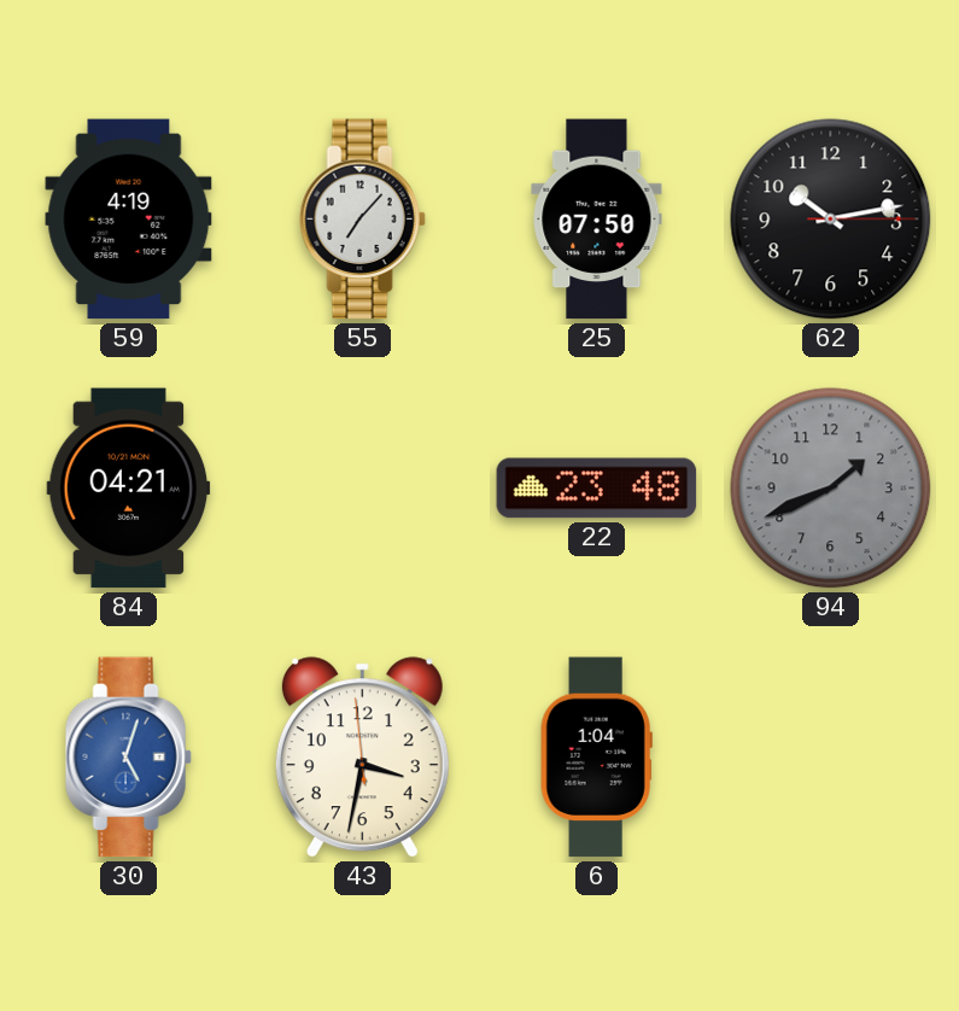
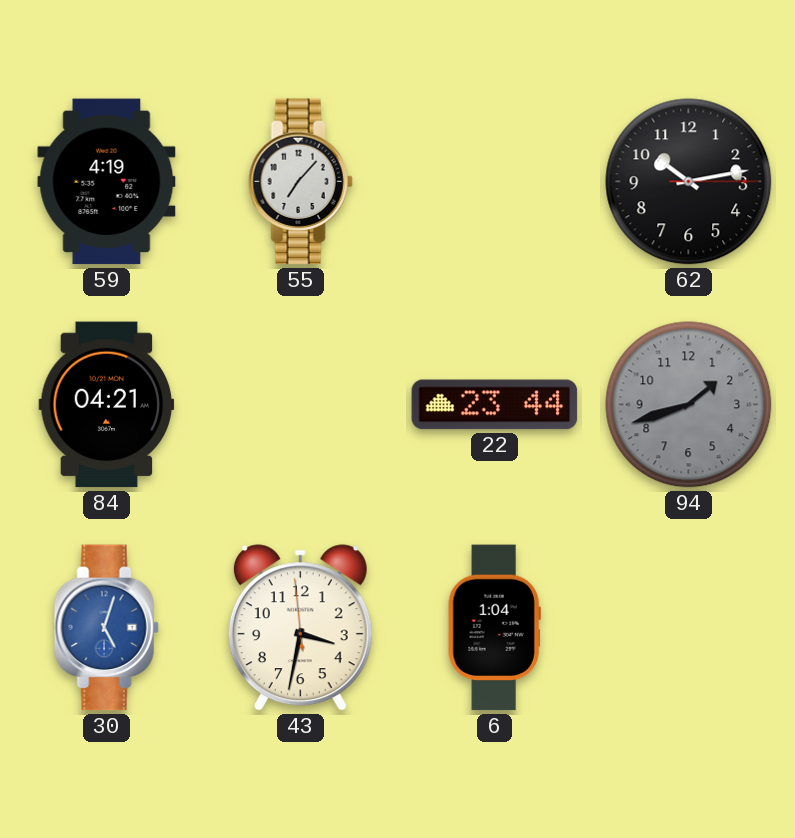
25: 07:50 -> none (597, 220)
22: 23:48 -> 23:44 (495, 405)
94: 1:41 -> 1:42 (689, 405)
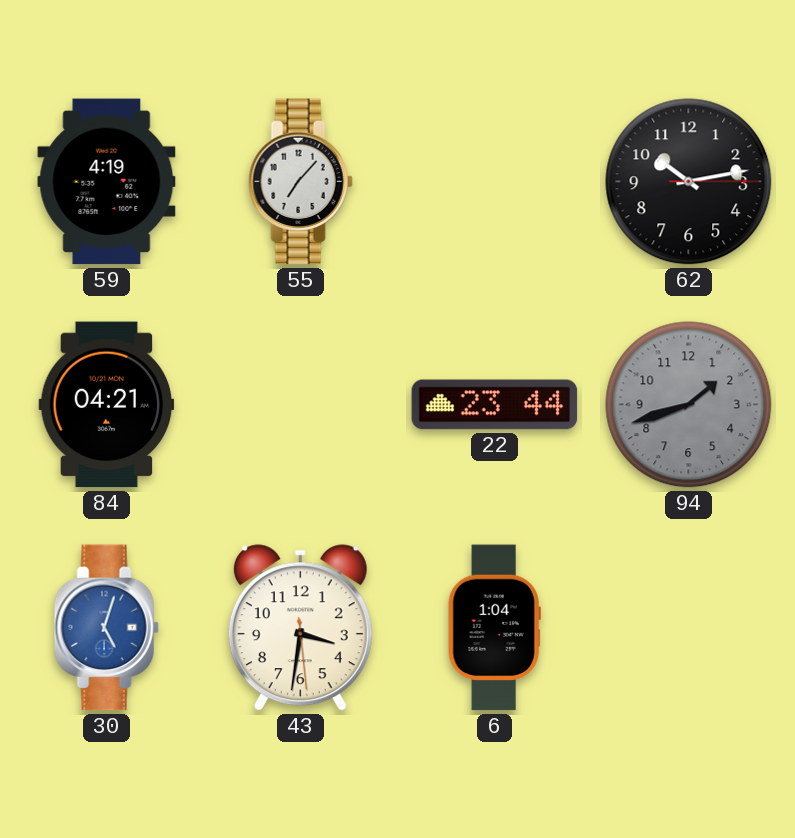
43: 3:31:59 -> 3:31:29 (300, 628)
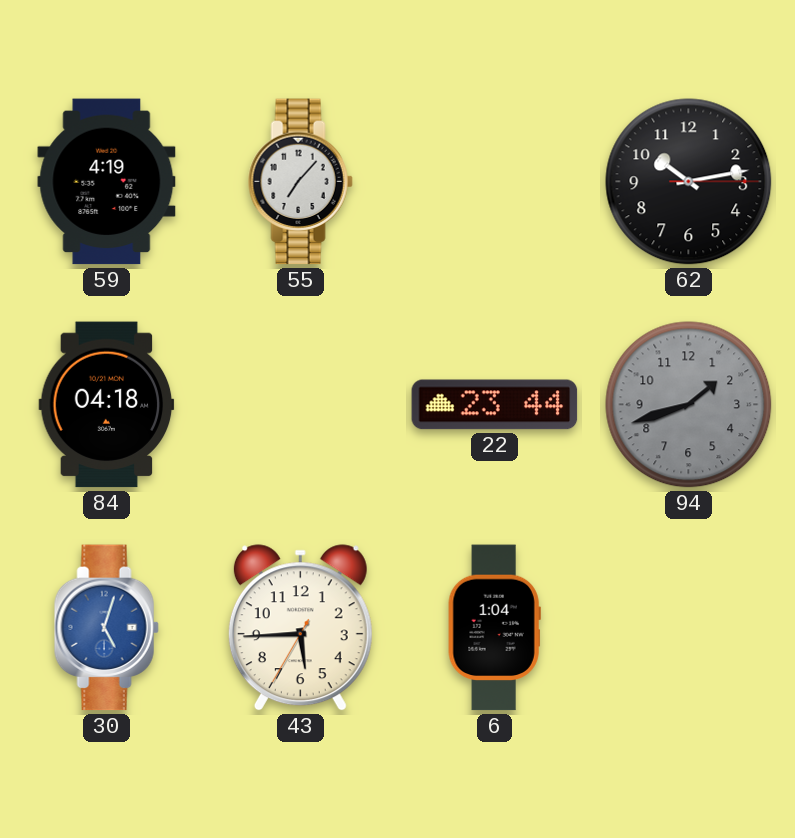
84: 04:21 -> 04:18 (107, 405)
43: 3:31 -> 5:44 (300, 628)
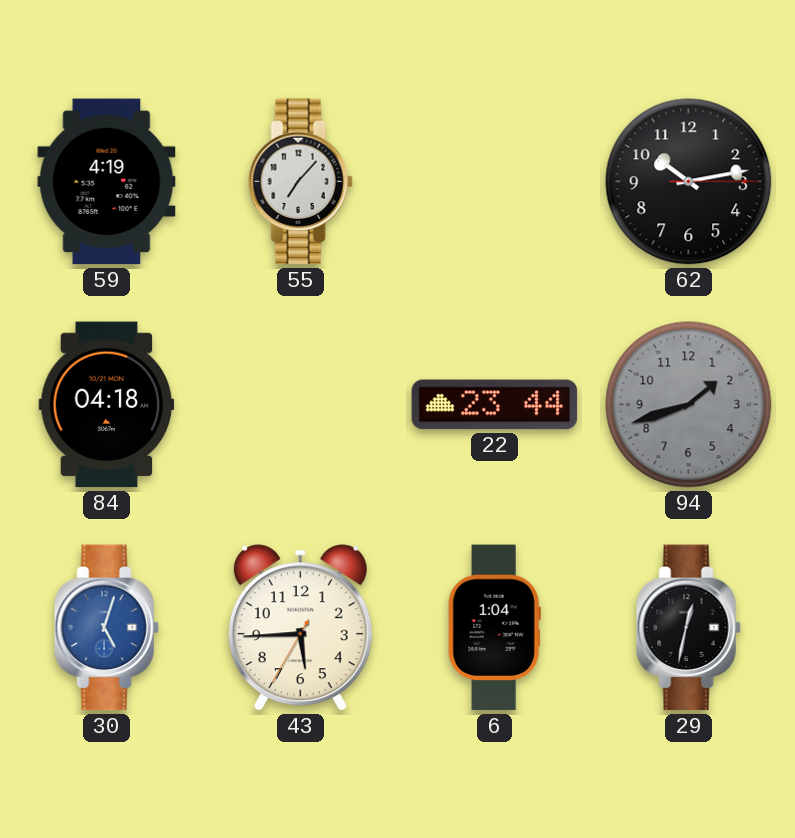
29: none -> 12:32 (688, 628)
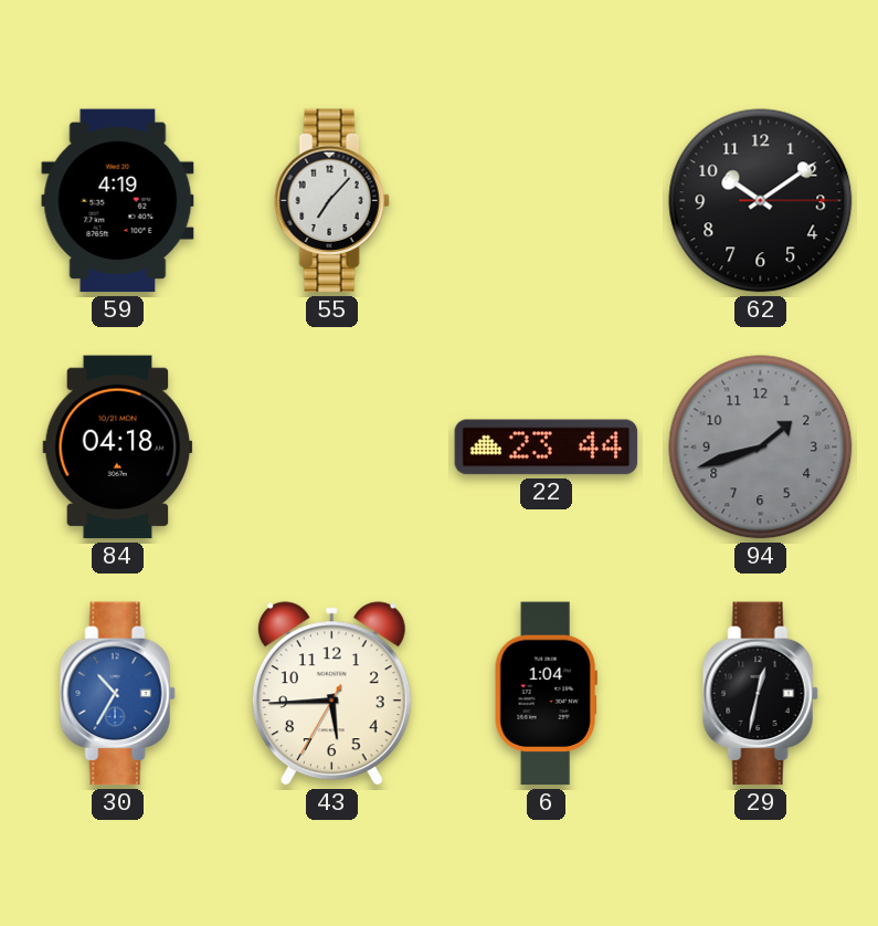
62: 10:13 -> 10:09 (761, 201)
30: 5:03 -> 10:35 (117, 694)
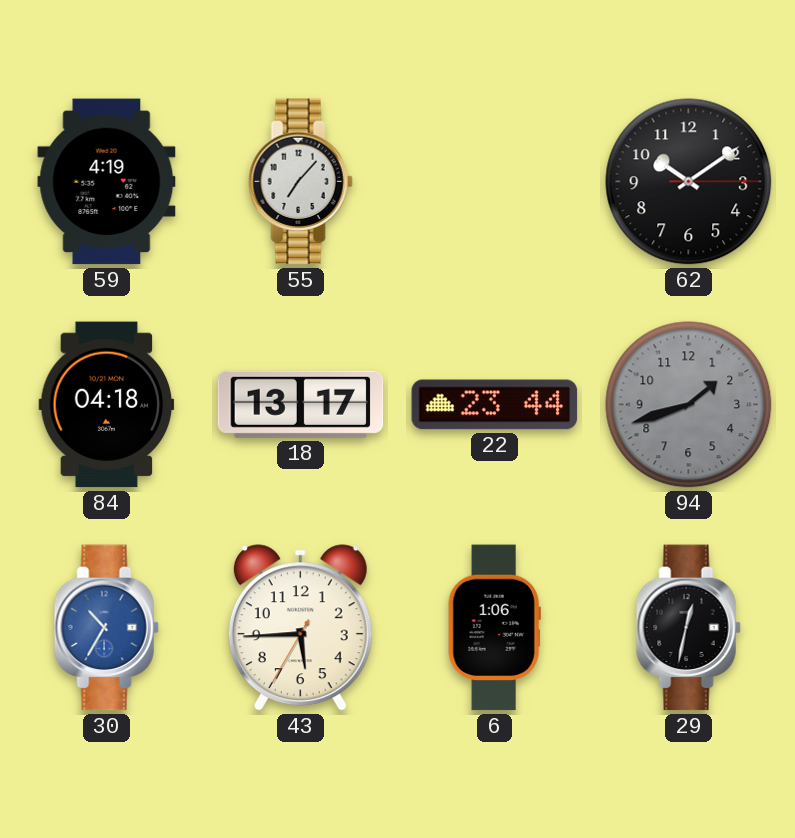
18: none -> 13:17 (301, 404)
6: 1:04 -> 1:06 (494, 628)
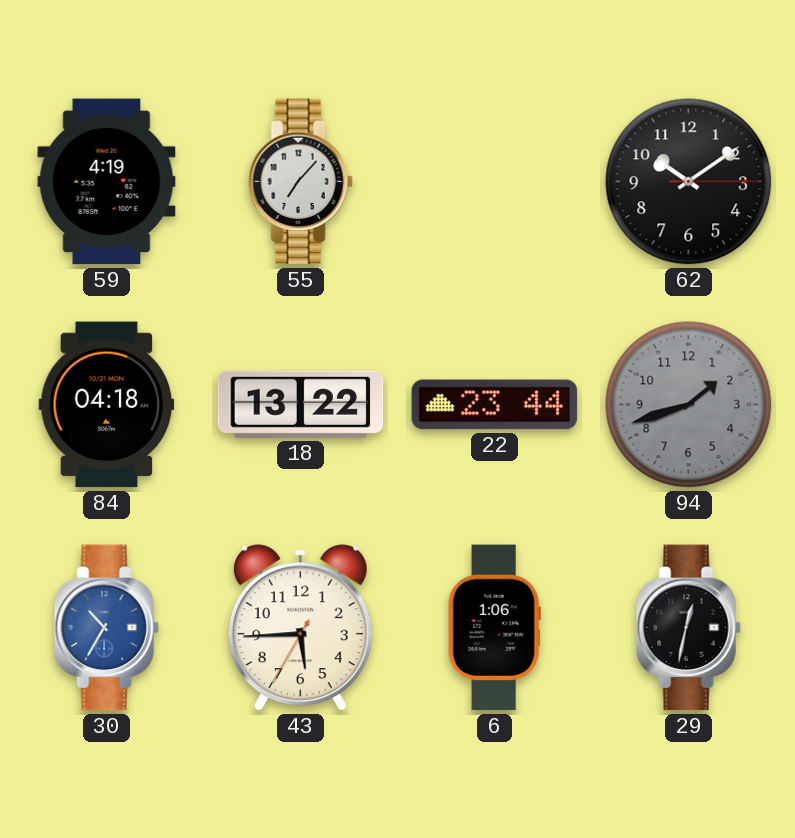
18: 13:17 -> 13:22 (301, 404)
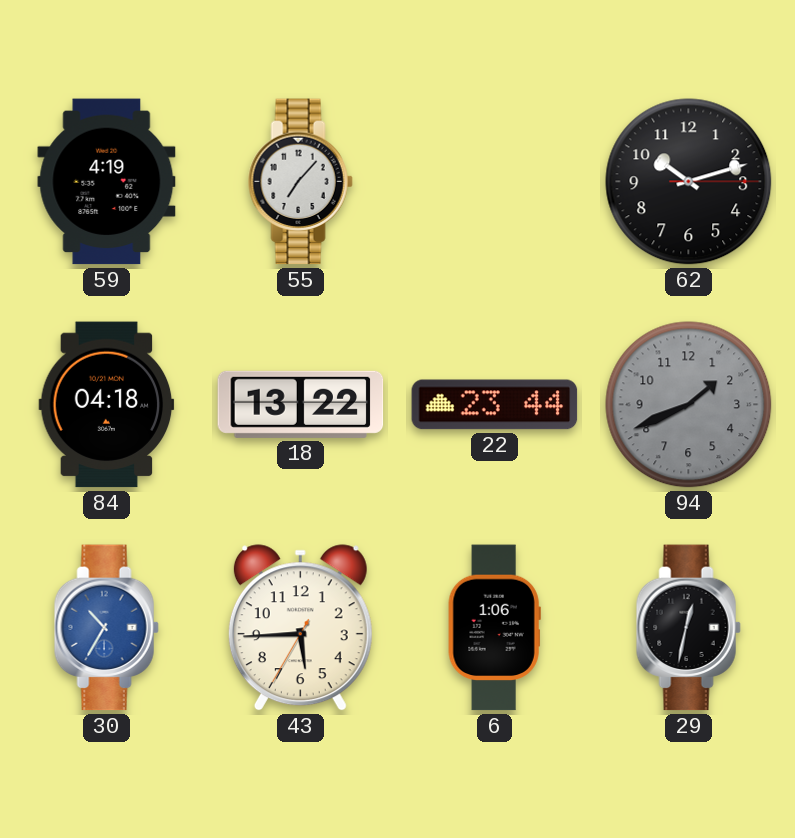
62: 10:09 -> 10:12 (689, 182)
94: 1:42 -> 1:41 (689, 405)
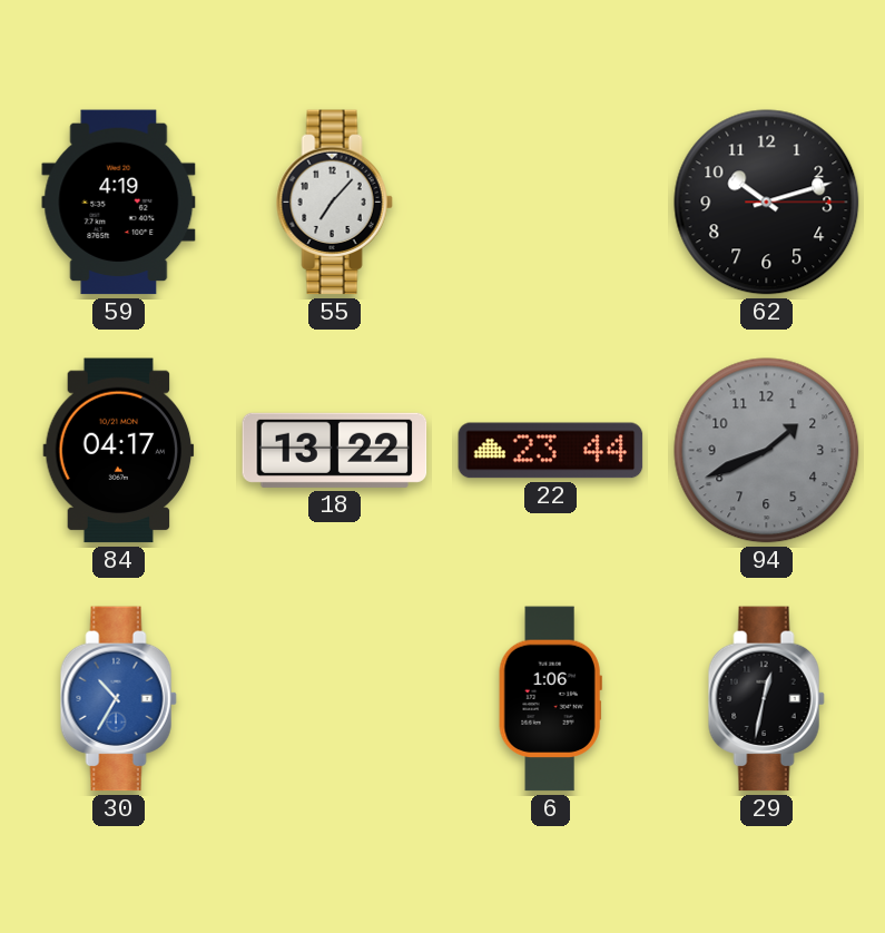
84: 04:18 -> 04:17 (119, 451)
43: 5:44 -> none (300, 628)
